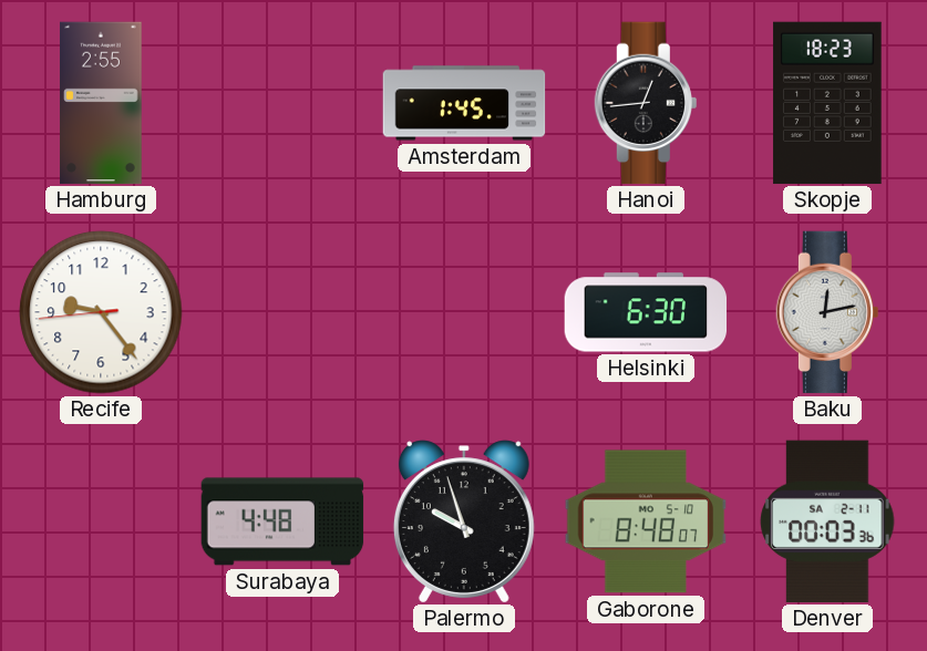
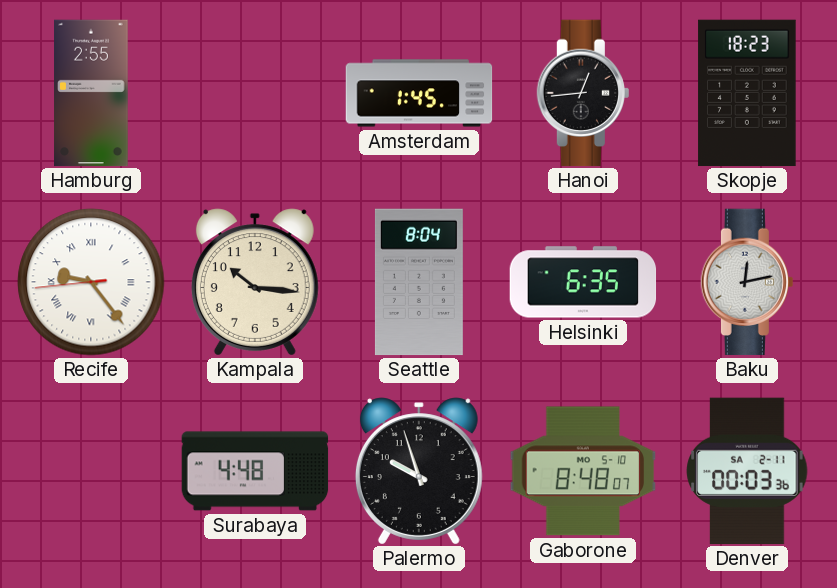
Recife numerals: Arabic -> Roman (91, 282)
Kampala: none -> 10:16 (255, 282)
Seattle: none -> 8:04 (419, 282)
Helsinki: 6:30 -> 6:35 (583, 282)
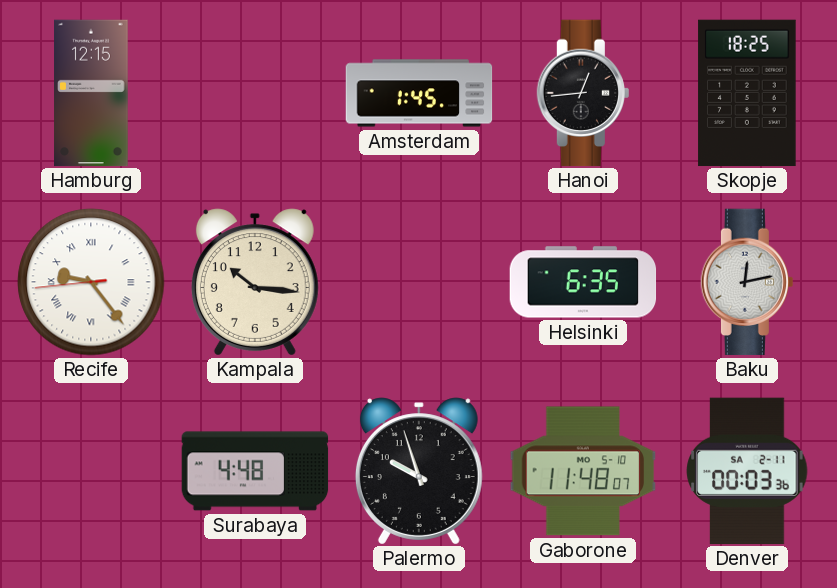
Hamburg: 2:55 -> 12:15 (91, 93)
Skopje: 18:23 -> 18:25 (747, 93)
Seattle: 8:04 -> none (419, 282)
Gaborone: 8:48 -> 11:48 (583, 471)
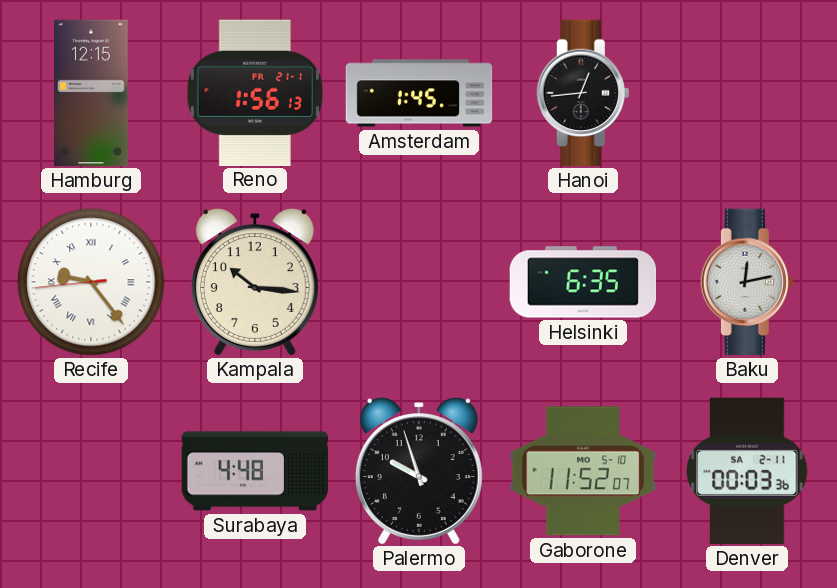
Reno: none -> 1:56 (255, 92)
Skopje: 18:25 -> none (747, 93)
Gaborone: 11:48 -> 11:52 (583, 471)
